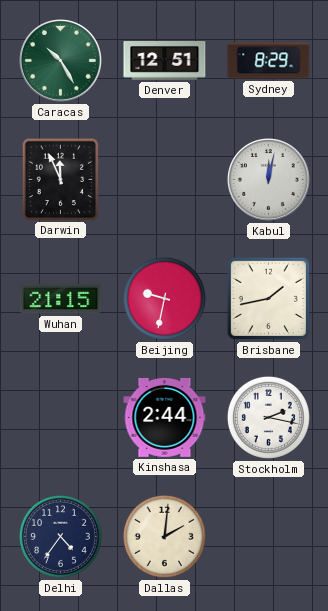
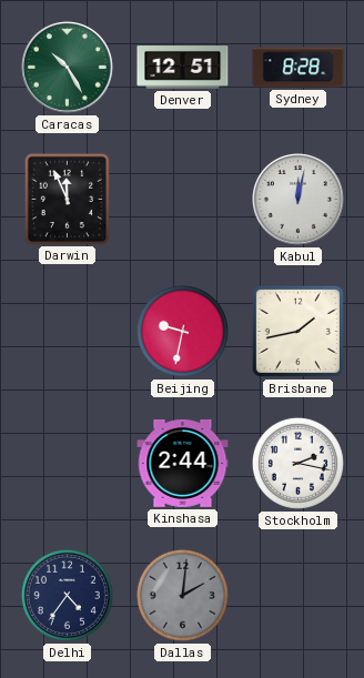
Sydney: 8:29 -> 8:28 (299, 68)
Wuhan: 21:15 -> none (61, 299)
Dallas dial: cream -> grey (182, 595)
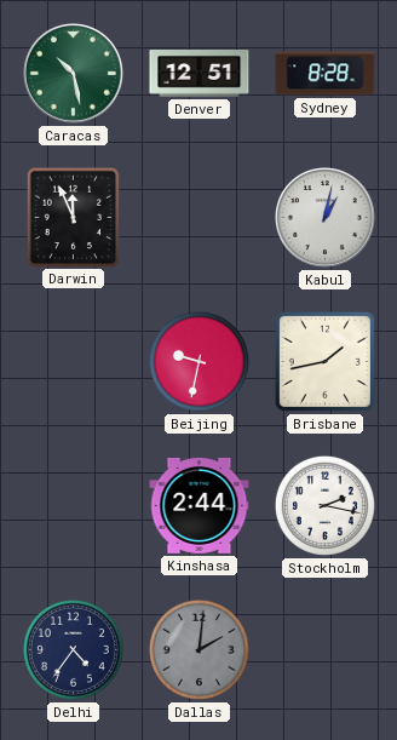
Caracas: 10:25 -> 10:28 (74, 74)
Kabul: 12:02 -> 1:02 (326, 218)
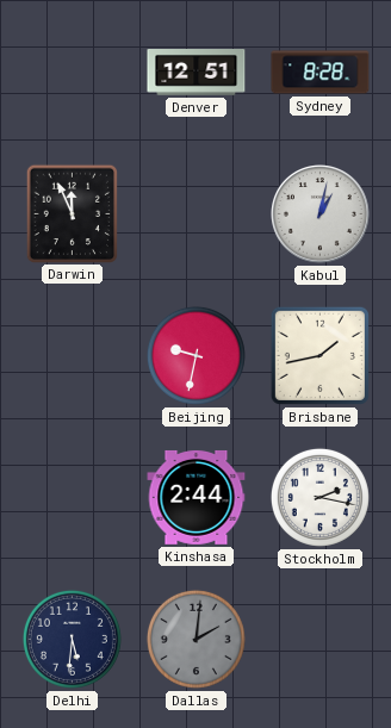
Caracas: 10:28 -> none (74, 74)
Delhi: 4:36 -> 5:31 (72, 639)
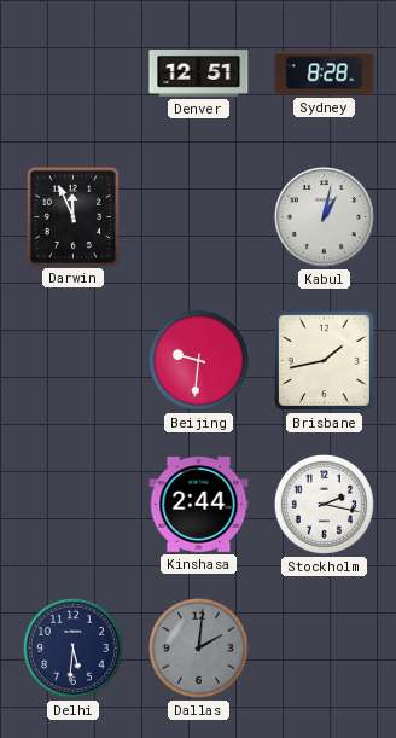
Beijing: 9:32 -> 9:31 (198, 360)
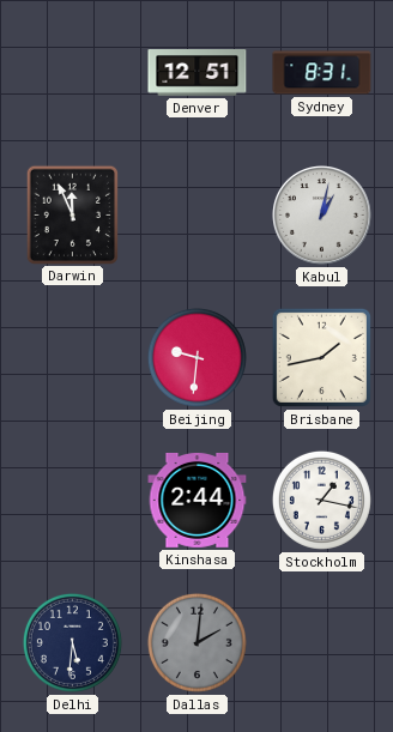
Sydney: 8:28 -> 8:31 (322, 73)
Stockholm: 2:17 -> 1:17 (321, 500)
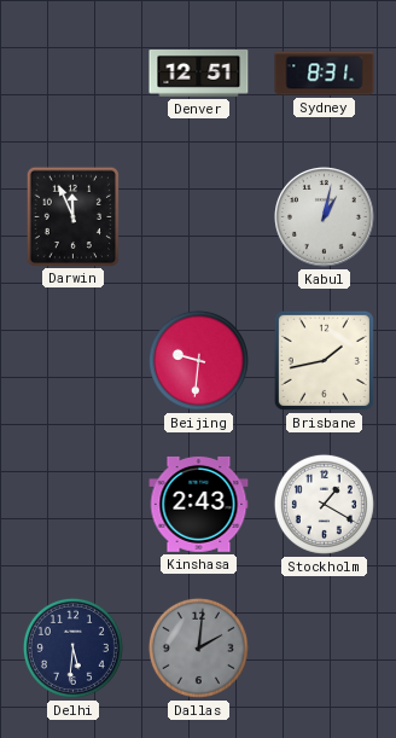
Kinshasa: 2:44 -> 2:43 (199, 504)
Stockholm: 1:17 -> 1:20 (324, 504)
